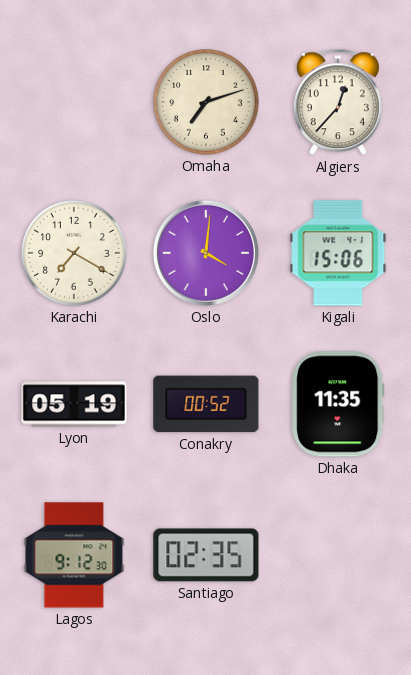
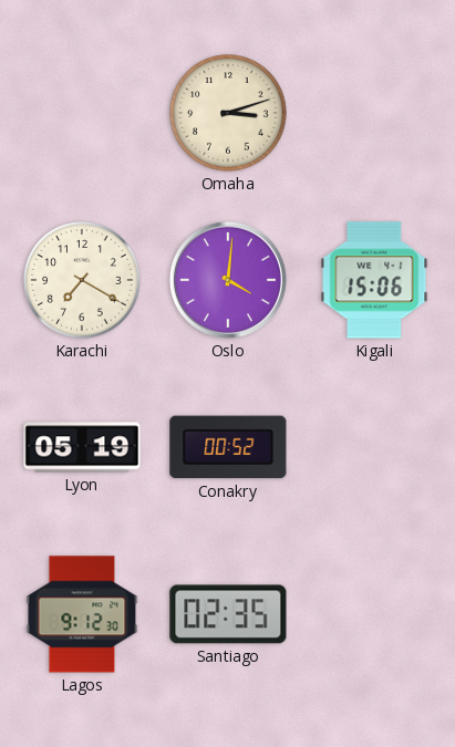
Omaha: 7:12 -> 3:12 (228, 113)
Algiers: 12:37 -> none (338, 103)
Dhaka: 11:35 -> none (338, 404)
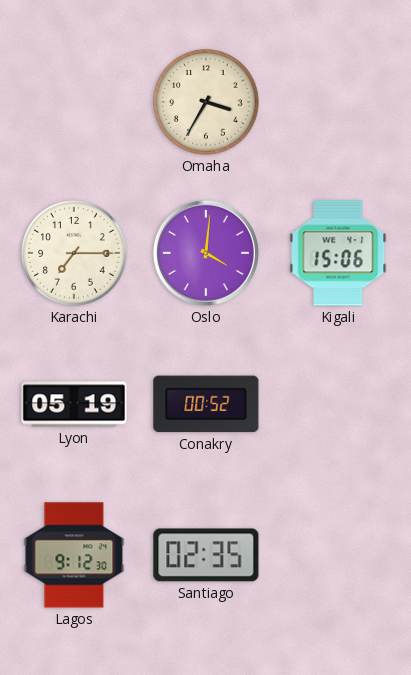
Omaha: 3:12 -> 3:35 (206, 102)
Karachi: 7:20 -> 7:15 (74, 253)
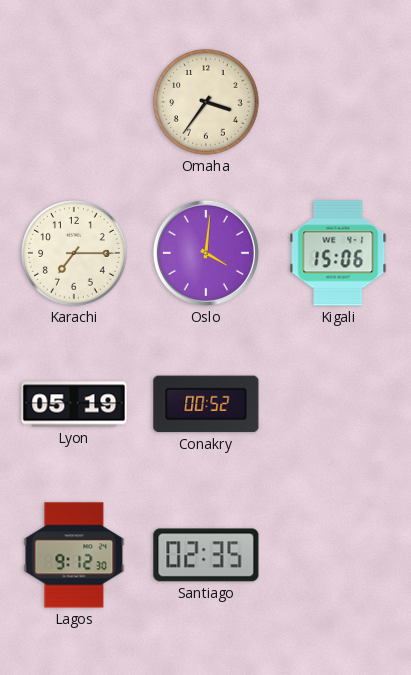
Omaha: 3:35 -> 3:36 (206, 102)
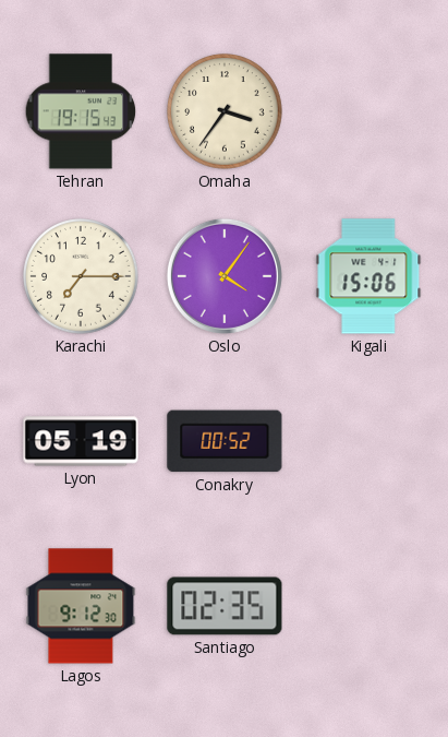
Tehran: none -> 19:15 (81, 111)
Oslo: 4:01 -> 4:06 (225, 276)
